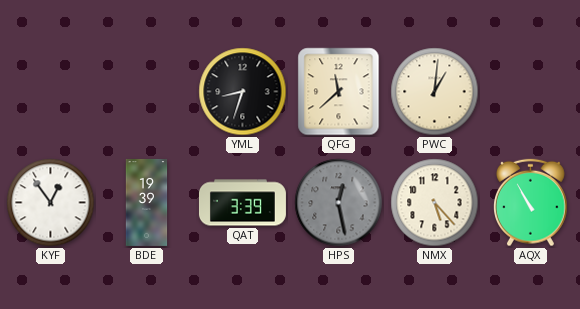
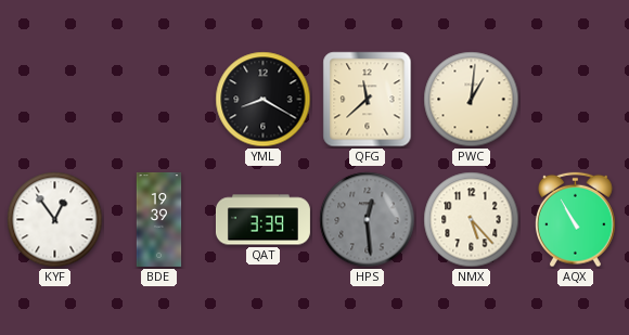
YML: 8:33 -> 8:20 (264, 100)
HPS: 12:28 -> 12:29 (368, 220)
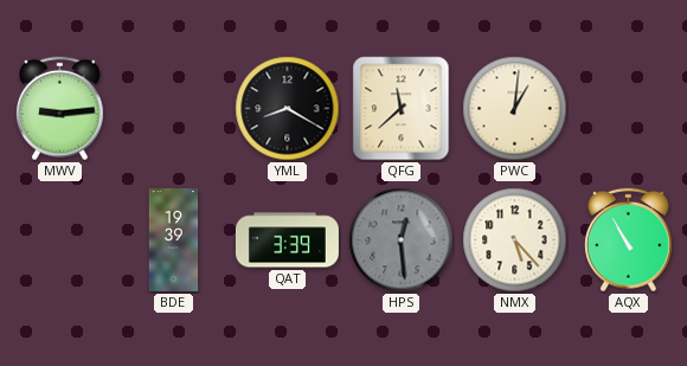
MWV: none -> 9:14 (60, 109)
KYF: 12:54 -> none (55, 220)
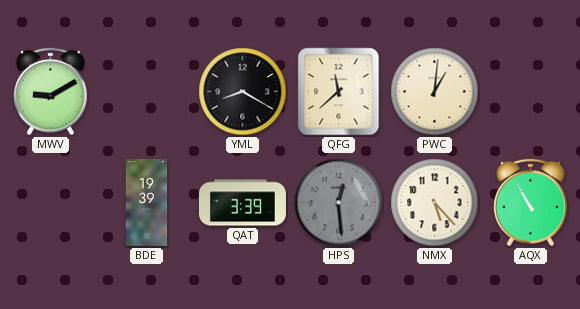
MWV: 9:14 -> 9:10 (51, 92)
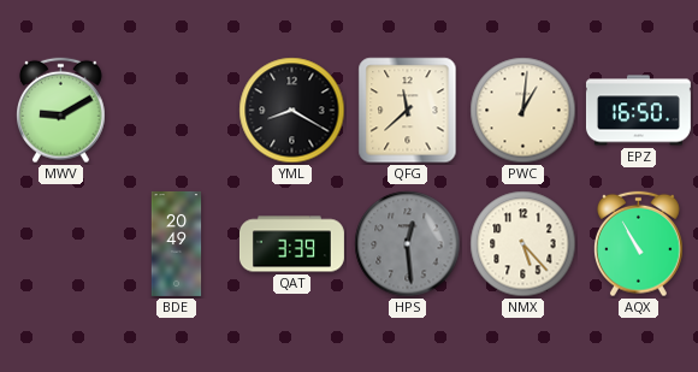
EPZ: none -> 16:50 (638, 111)
BDE: 19:39 -> 20:49 (177, 243)
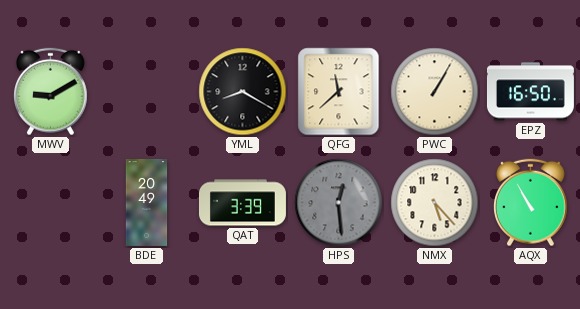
PWC: 1:01 -> 1:05 (435, 92)
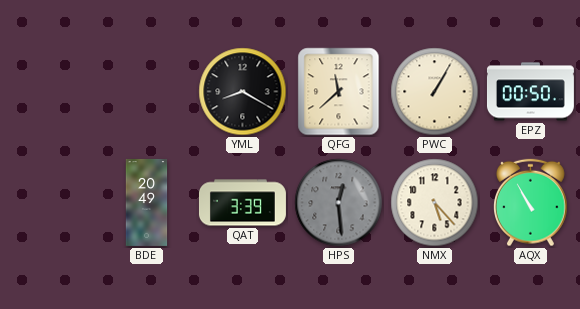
MWV: 9:10 -> none (51, 92)
EPZ: 16:50 -> 00:50 (530, 92)
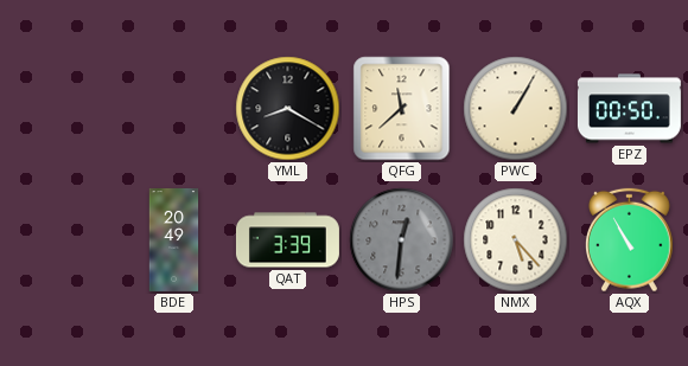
HPS: 12:29 -> 12:31 (402, 240)
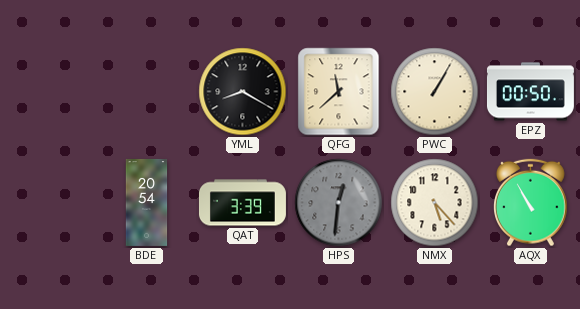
BDE: 20:49 -> 20:54 (147, 202)
